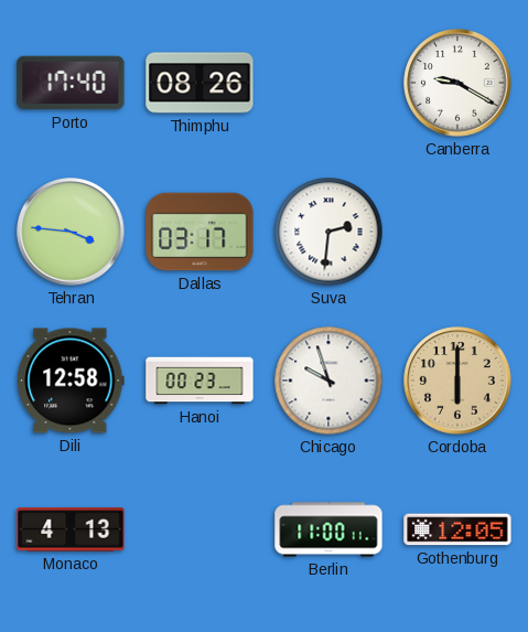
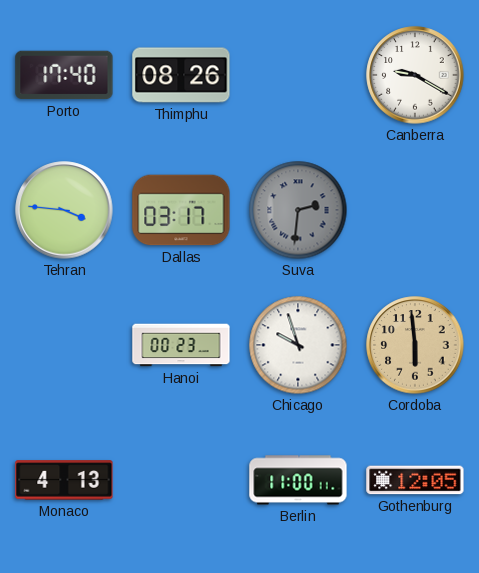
Suva dial: white -> grey (298, 210)
Dili: 12:58 -> none (71, 381)
Cordoba: 6:00 -> 5:59 (415, 345)
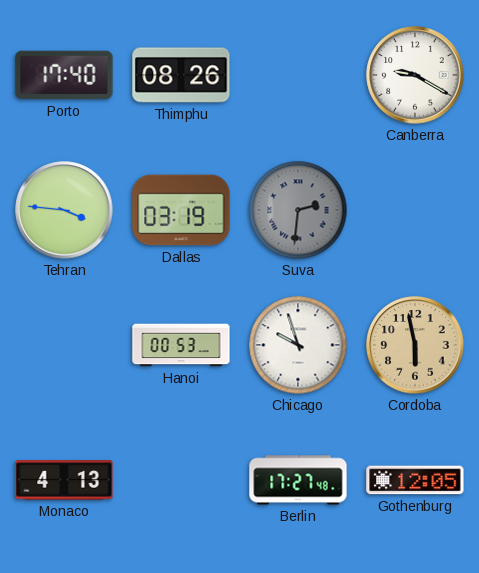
Dallas: 03:17 -> 03:19 (181, 210)
Hanoi: 00:23 -> 00:53 (181, 345)
Cordoba: 5:59 -> 5:58 (415, 345)
Berlin: 11:00 -> 17:27 (298, 480)
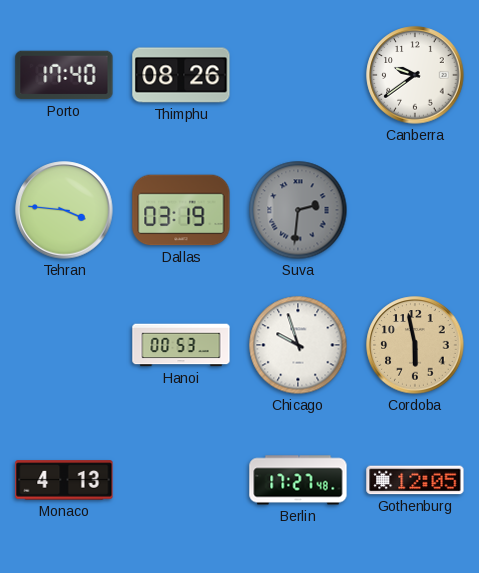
Canberra: 9:20 -> 9:39 (415, 75)
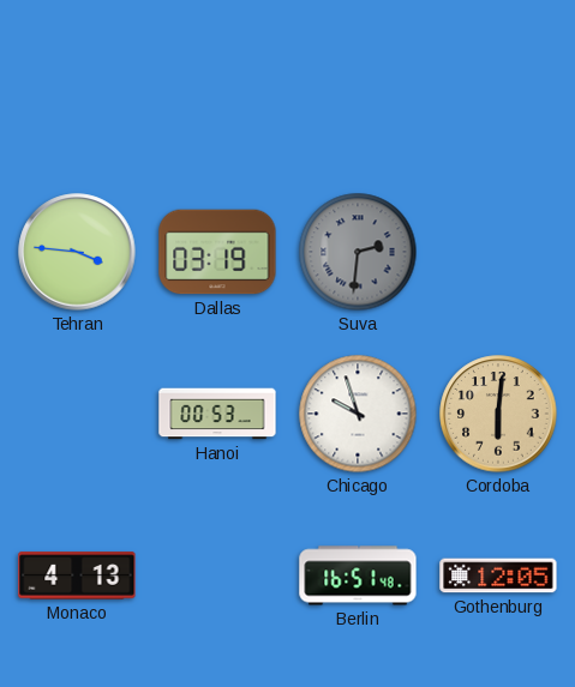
Porto: 17:40 -> none (64, 75)
Thimphu: 08:26 -> none (181, 75)
Canberra: 9:39 -> none (415, 75)
Cordoba: 5:58 -> 6:01 (498, 414)
Berlin: 17:27 -> 16:51 (358, 575)
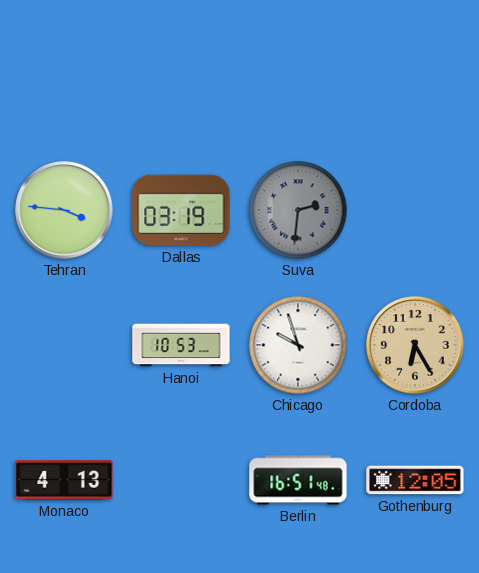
Hanoi: 00:53 -> 10:53 (181, 345)
Cordoba: 6:01 -> 6:25 (415, 345)
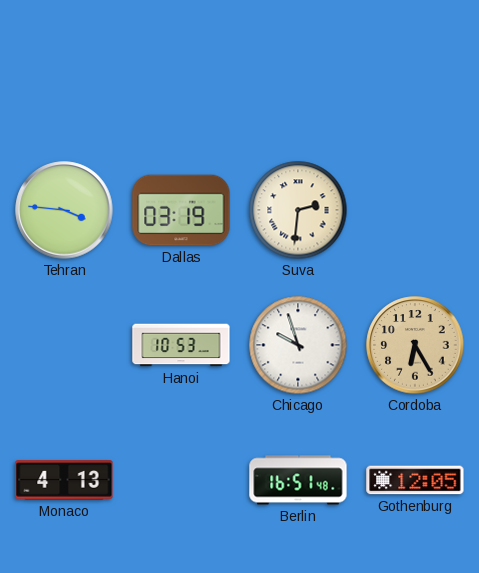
Suva dial: grey -> cream (298, 210)
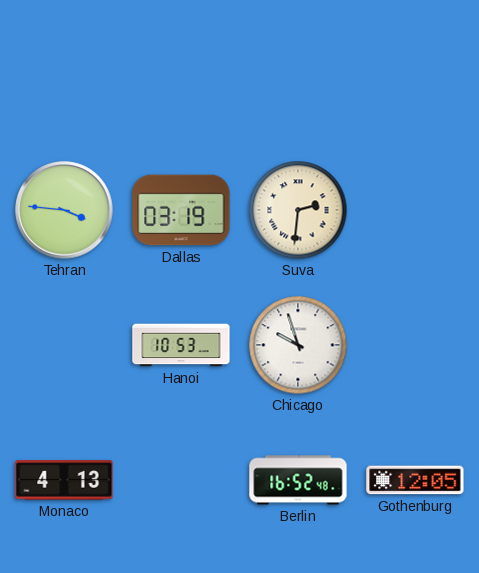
Cordoba: 6:25 -> none (415, 345)
Berlin: 16:51 -> 16:52 (298, 480)
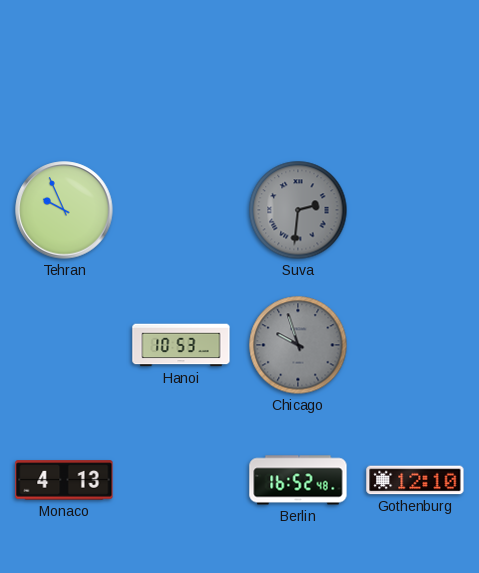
Tehran: 3:46 -> 9:56 (64, 210)
Dallas: 03:19 -> none (181, 210)
Suva dial: cream -> grey (298, 210)
Chicago dial: white -> grey (298, 345)
Gothenburg: 12:05 -> 12:10 (415, 480)
